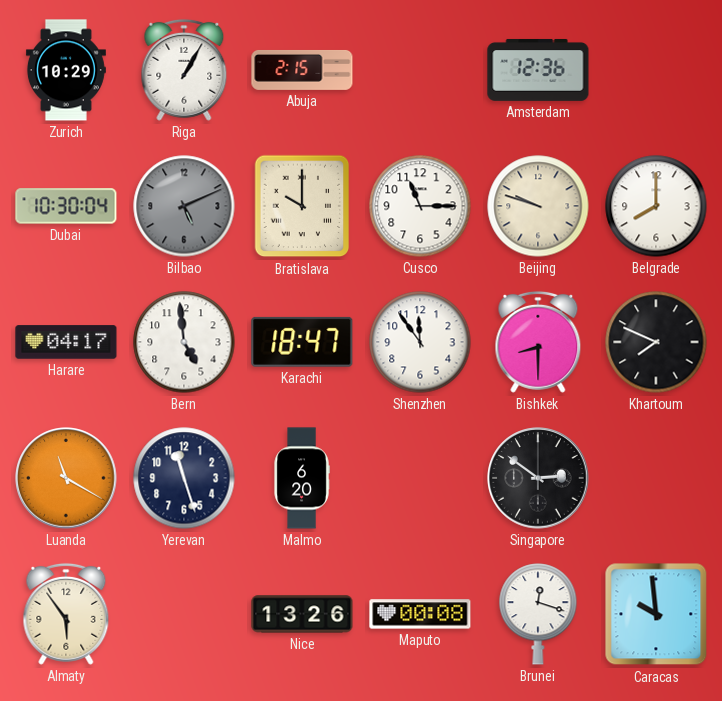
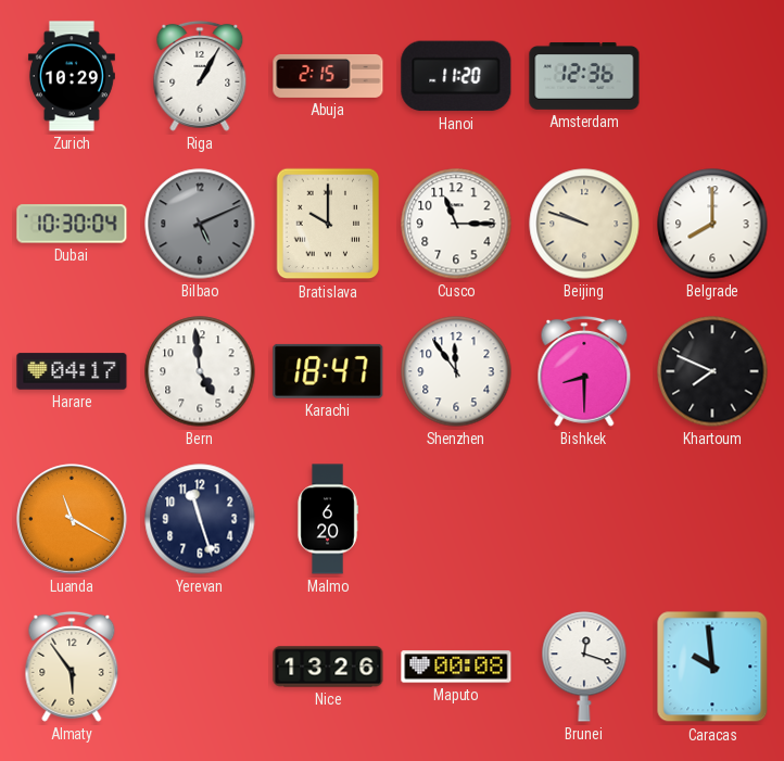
Hanoi: none -> 11:20 (456, 76)
Singapore: 2:51 -> none (538, 478)
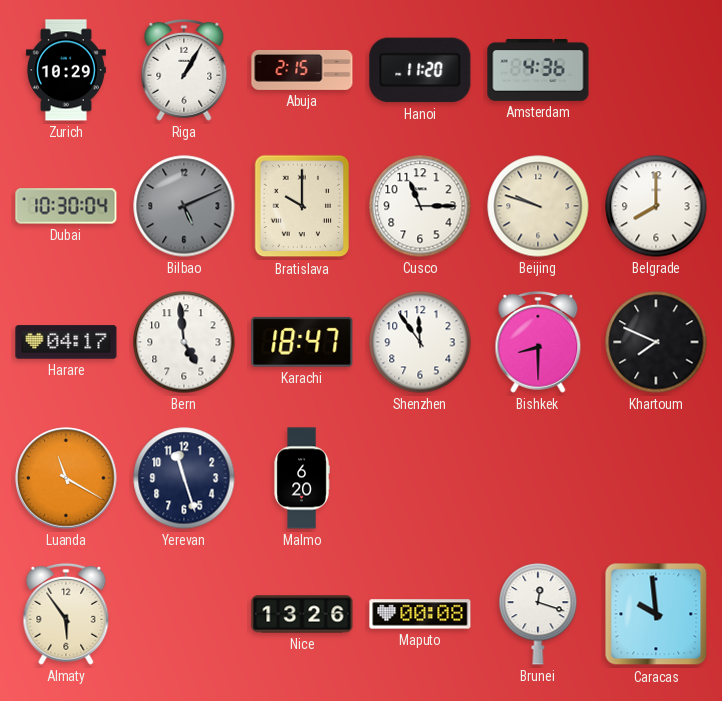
Amsterdam: 12:36 -> 4:36 (538, 70)
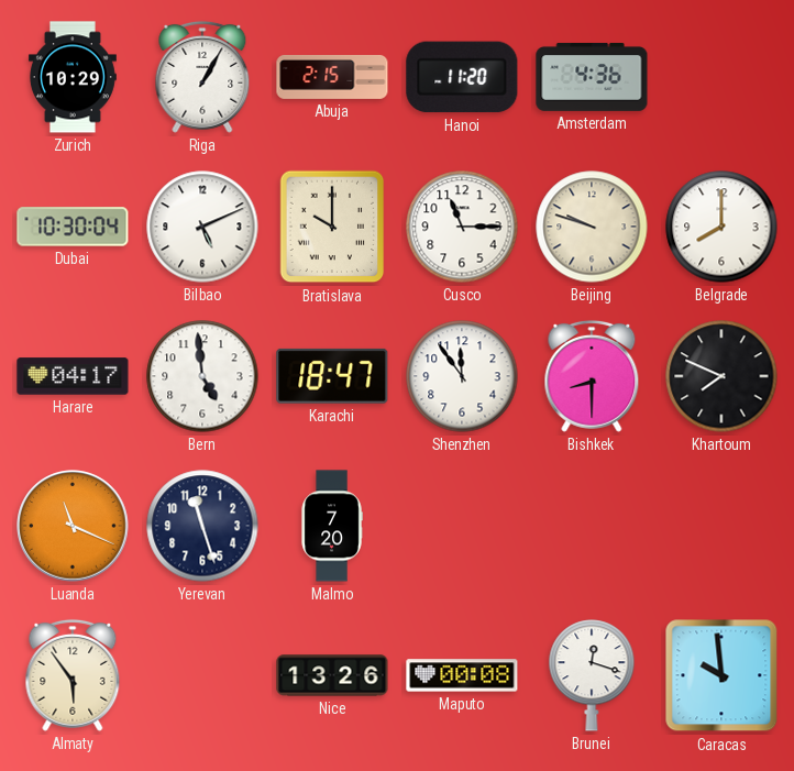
Bilbao dial: grey -> white (202, 227)
Luanda: 11:20 -> 11:19 (73, 526)
Malmo: 6:20 -> 7:20 (332, 526)
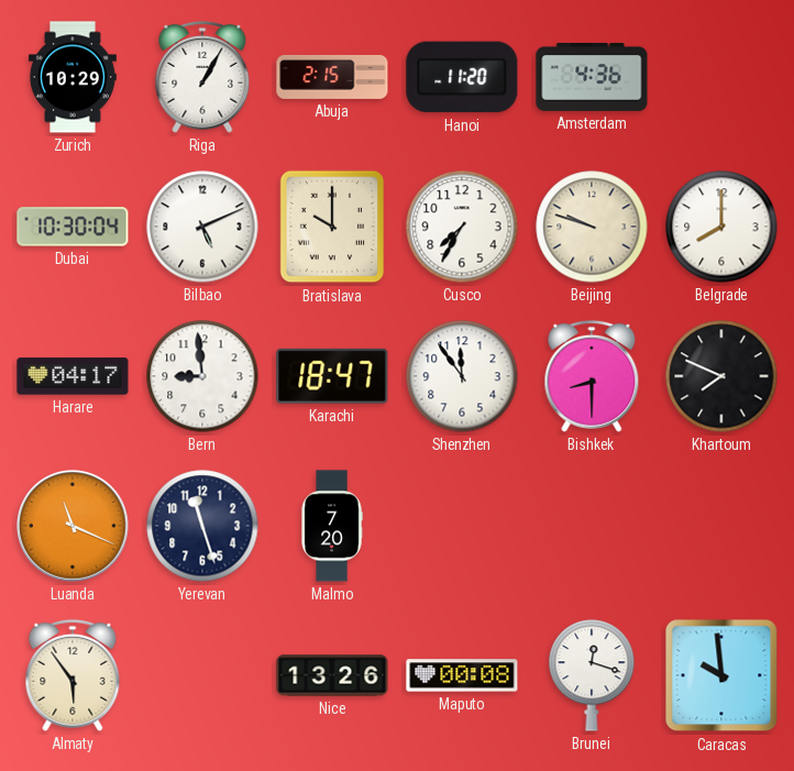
Cusco: 11:15 -> 7:35 (462, 227)
Bern: 4:59 -> 8:59 (202, 376)
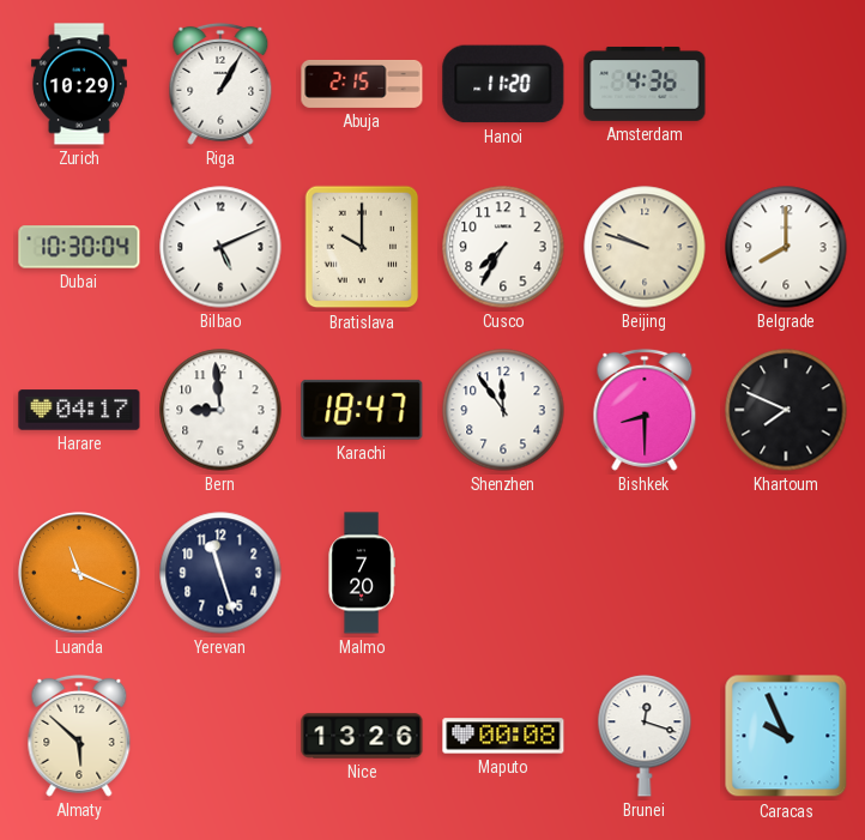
Almaty: 5:54 -> 5:52 (79, 736)
Caracas: 9:59 -> 9:56 (786, 736)
